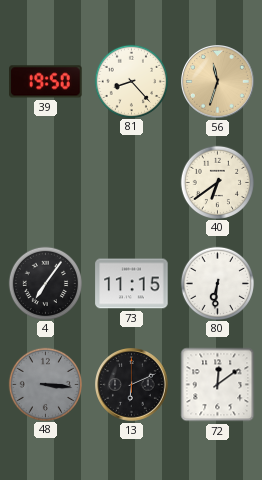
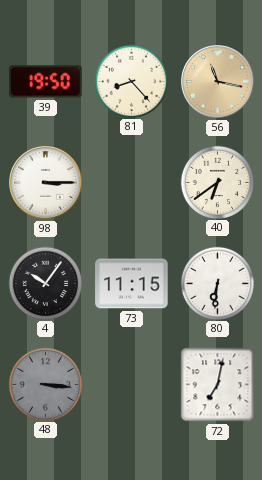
56: 11:33 -> 11:17 (218, 82)
98: none -> 3:15 (46, 183)
4: 7:06 -> 10:06 (45, 283)
13: 6:11 -> none (132, 385)
72: 12:09 -> 7:02 (218, 385)
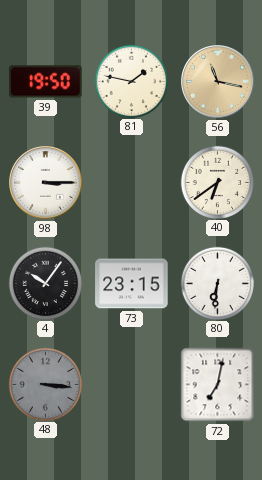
81: 8:23 -> 1:47 (131, 81)
73: 11:15 -> 23:15 (132, 284)
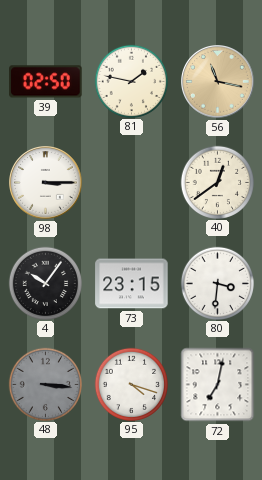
39: 19:50 -> 02:50 (46, 82)
40: 6:39 -> 12:39 (217, 182)
80: 6:31 -> 3:31 (217, 283)
95: none -> 4:18 (131, 384)
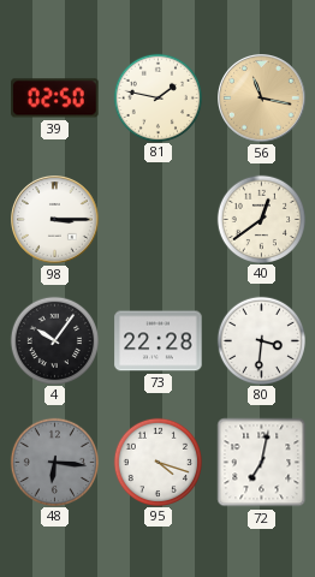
73: 23:15 -> 22:28 (159, 341)
48: 3:16 -> 6:16 (54, 462)
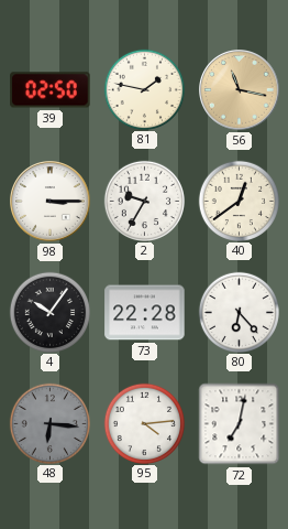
2: none -> 9:35 (144, 201)
80: 3:31 -> 6:23 (239, 312)
95: 4:18 -> 4:14 (144, 423)
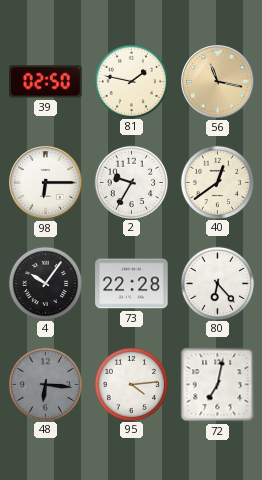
98: 3:15 -> 6:15 (46, 183)
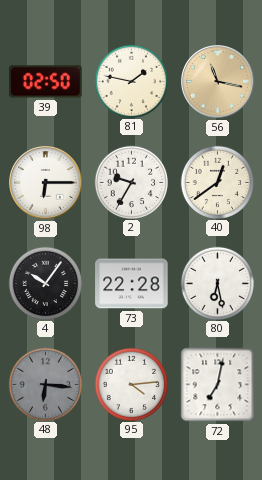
80: 6:23 -> 6:28 (217, 283)
